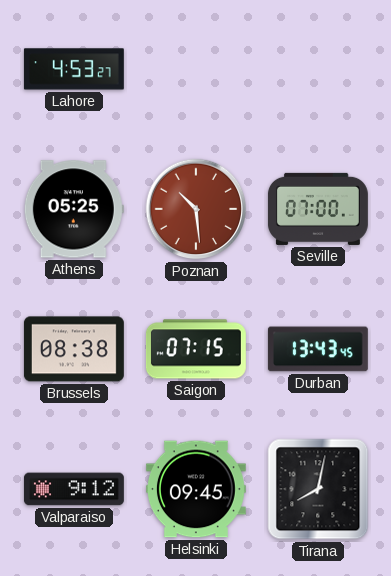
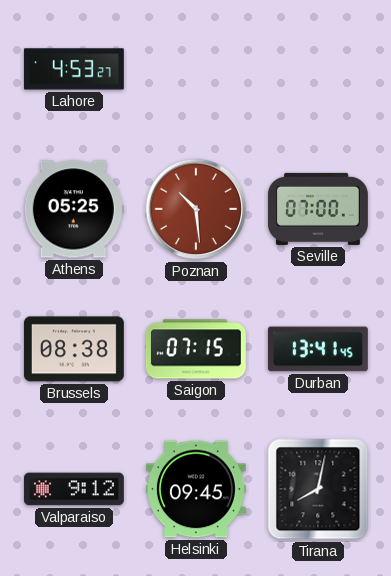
Durban: 13:43 -> 13:41 (318, 349)
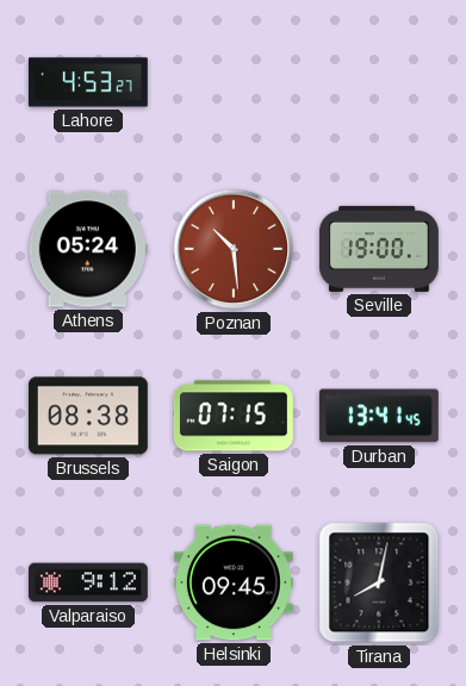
Athens: 05:25 -> 05:24 (88, 249)
Seville: 07:00 -> 19:00 (379, 249)
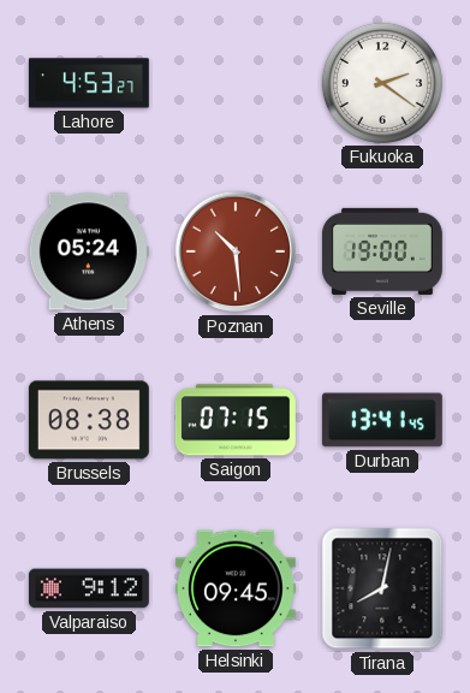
Fukuoka: none -> 2:21 (382, 83)
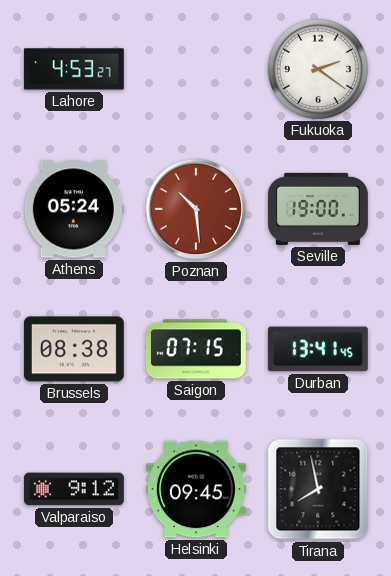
Tirana: 8:02 -> 7:58 (318, 489)
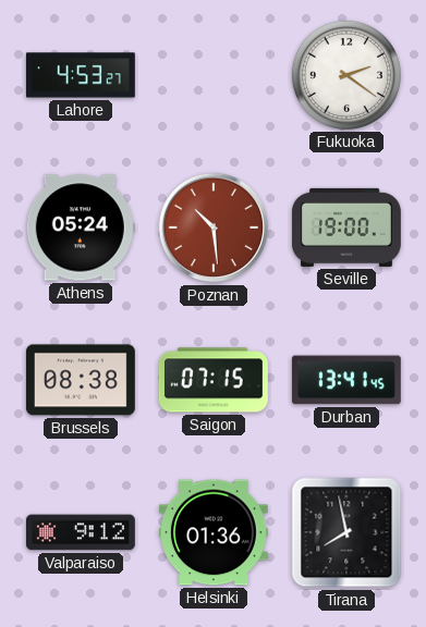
Helsinki: 09:45 -> 01:36 (214, 532)
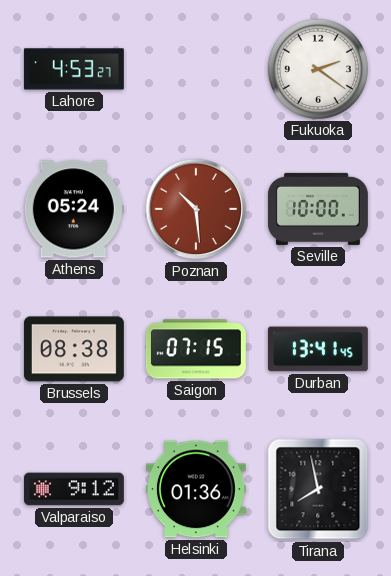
Seville: 19:00 -> 10:00 (318, 209)
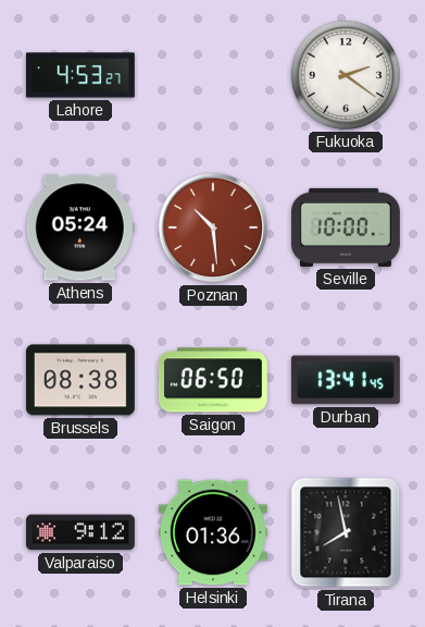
Saigon: 07:15 -> 06:50 (213, 380)
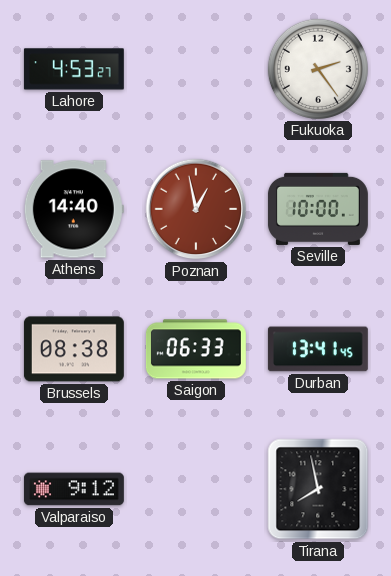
Fukuoka: 2:21 -> 2:24 (318, 69)
Athens: 05:24 -> 14:40 (74, 209)
Poznan: 10:29 -> 12:58 (196, 209)
Saigon: 06:50 -> 06:33 (196, 349)
Helsinki: 01:36 -> none (213, 532)
